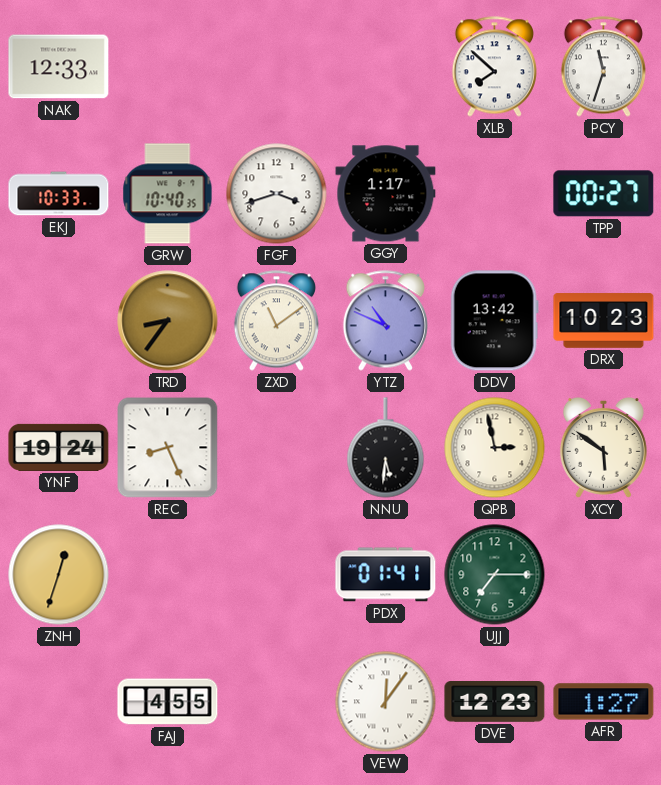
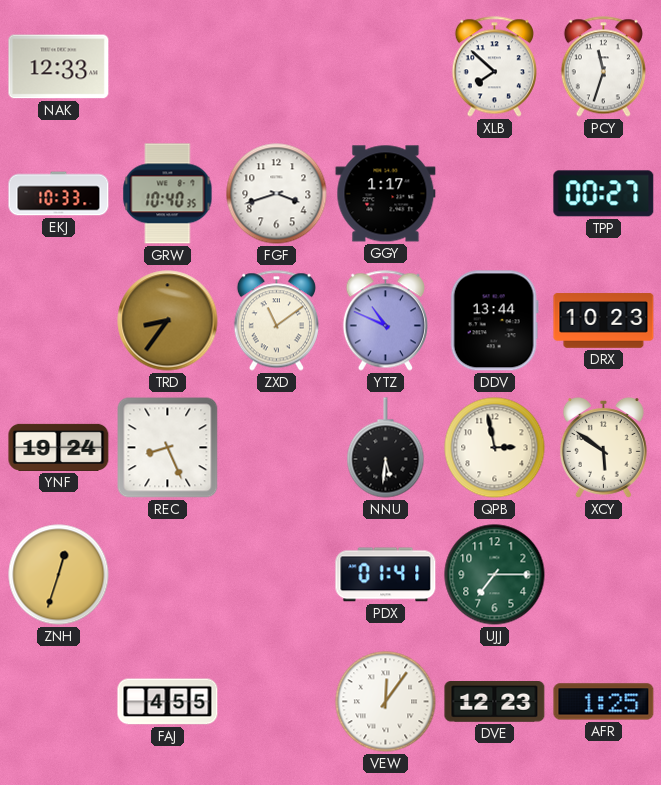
DDV: 13:42 -> 13:44 (494, 321)
AFR: 1:27 -> 1:25 (604, 702)
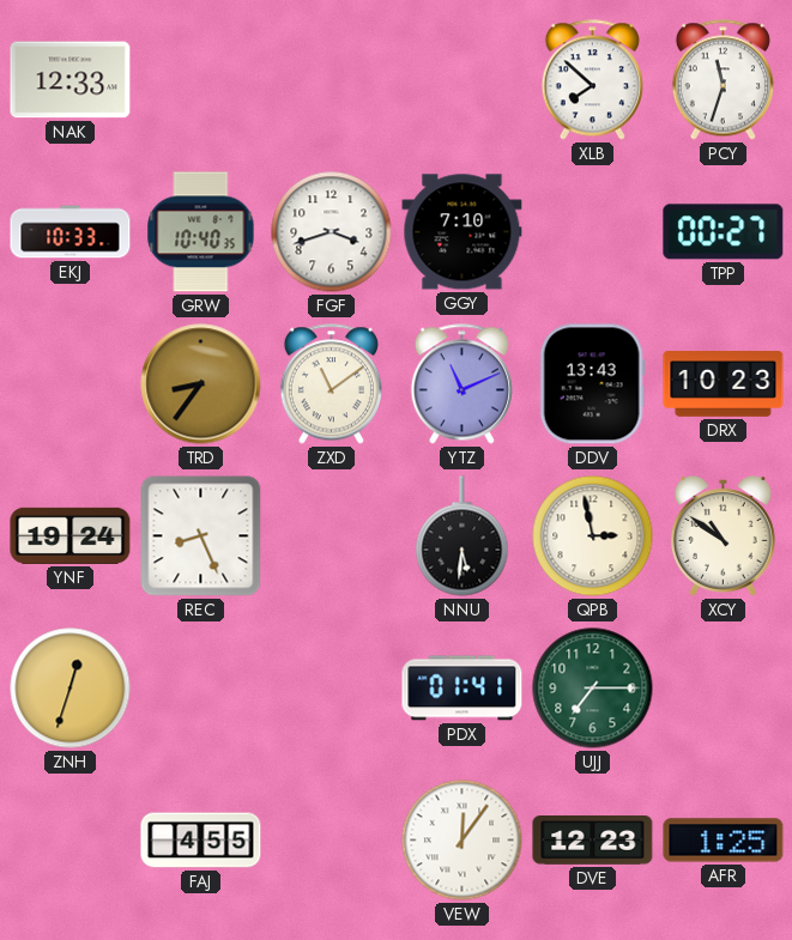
GGY: 1:17 -> 7:10 (462, 232)
YTZ: 10:49 -> 11:11 (461, 384)
DDV: 13:44 -> 13:43 (592, 384)
XCY: 5:51 -> 10:51 (723, 535)
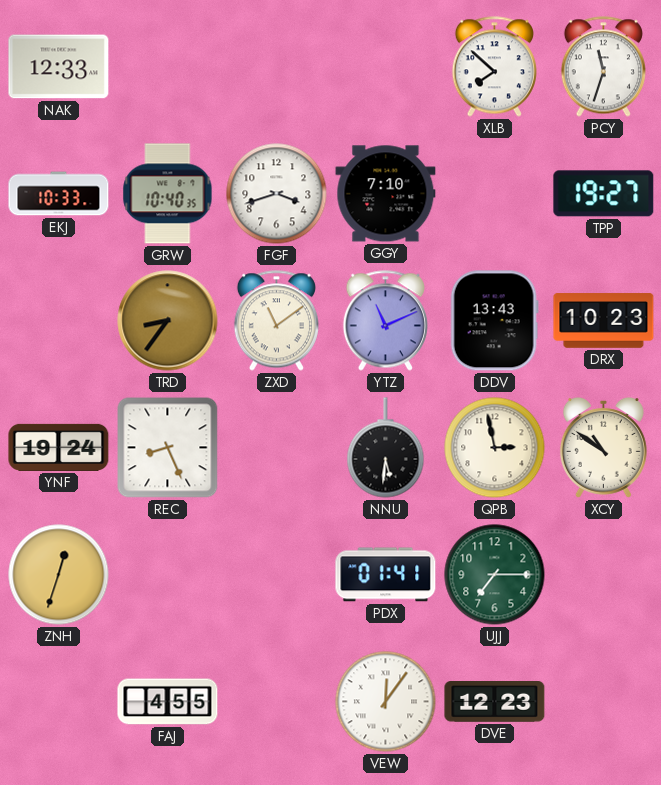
TPP: 00:27 -> 19:27 (604, 194)
AFR: 1:25 -> none (724, 841)
